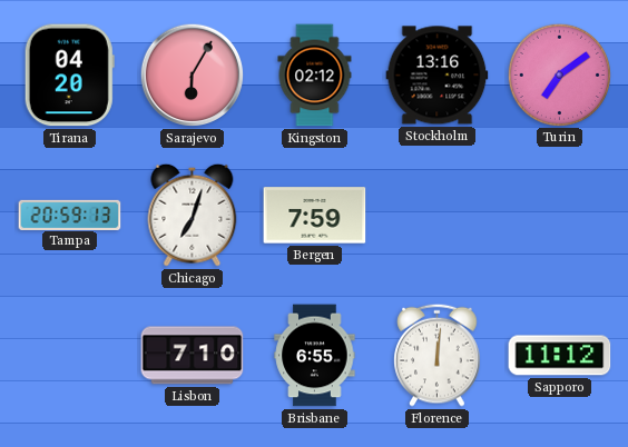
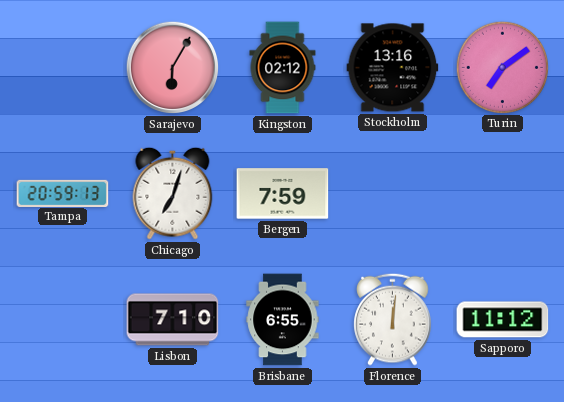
Tirana: 04:20 -> none (69, 76)
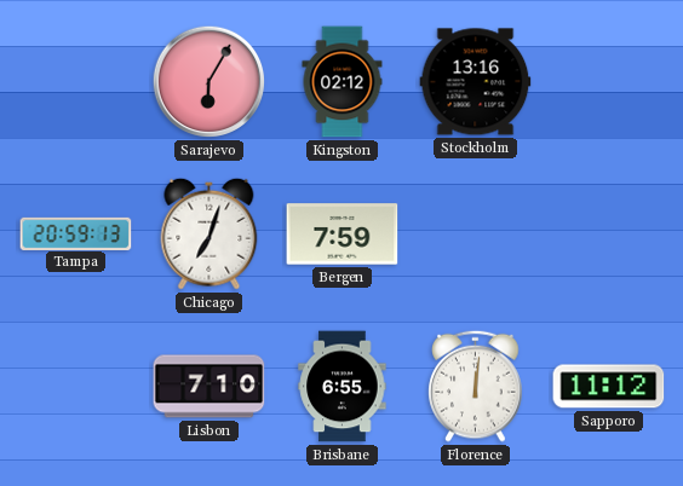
Turin: 7:09 -> none (502, 67)
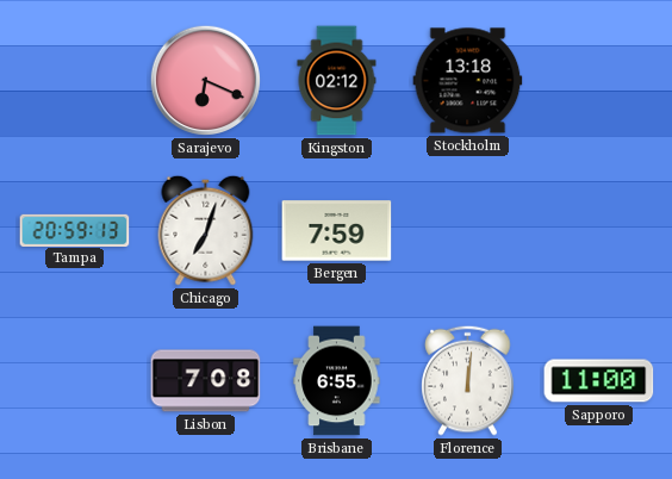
Sarajevo: 6:05 -> 6:19 (206, 81)
Stockholm: 13:16 -> 13:18 (468, 81)
Lisbon: 7:10 -> 7:08 (206, 381)
Sapporo: 11:12 -> 11:00 (599, 381)
